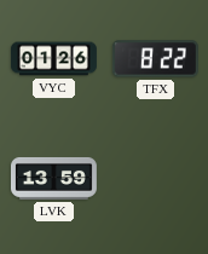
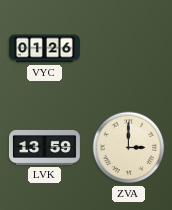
TFX: 8:22 -> none (155, 59)
ZVA: none -> 3:00 (129, 148)
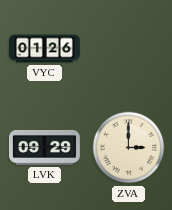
LVK: 13:59 -> 09:29 (44, 147)
